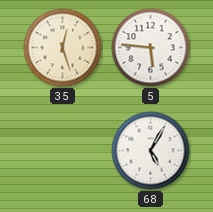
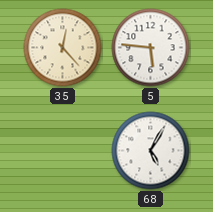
35: 12:27 -> 12:23 (63, 48)
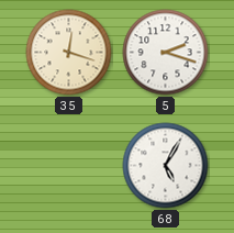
35: 12:23 -> 12:18 (69, 53)
5: 5:46 -> 2:18 (166, 53)
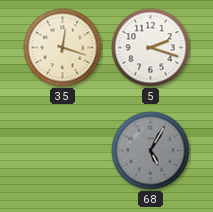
68 dial: white -> grey (151, 151)
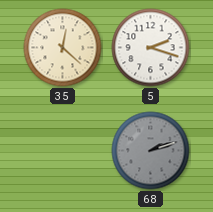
35: 12:18 -> 12:22 (63, 48)
68: 5:05 -> 2:12 (151, 151)
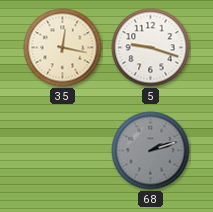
35: 12:22 -> 12:17 (63, 48)
5: 2:18 -> 9:18 (151, 48)
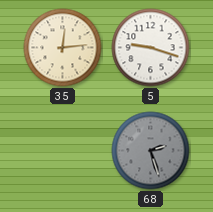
35: 12:17 -> 12:14 (63, 48)
68: 2:12 -> 2:27 (151, 151)
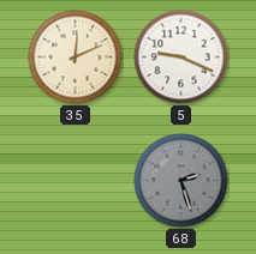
35: 12:14 -> 12:11 (76, 58)
5: 9:18 -> 9:19 (181, 58)
